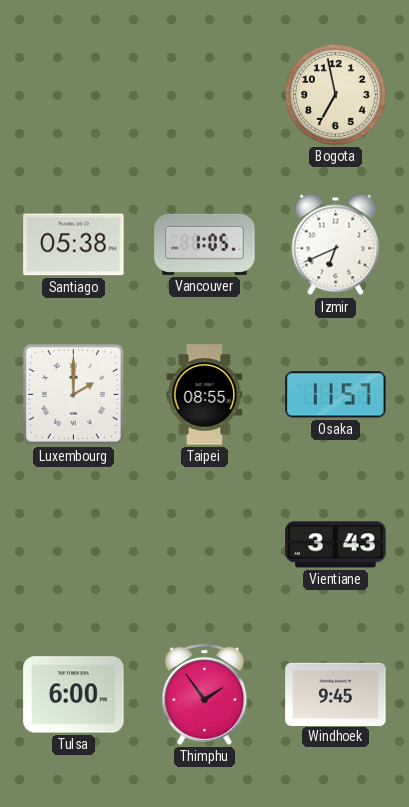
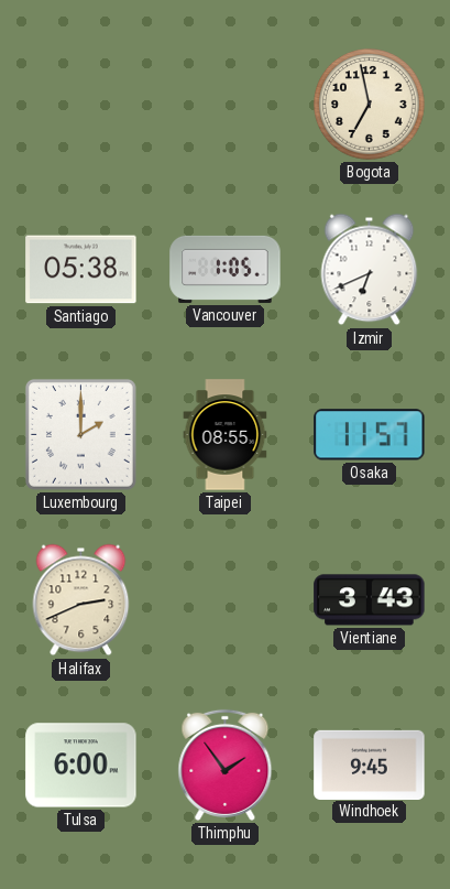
Halifax: none -> 2:41 (81, 600)
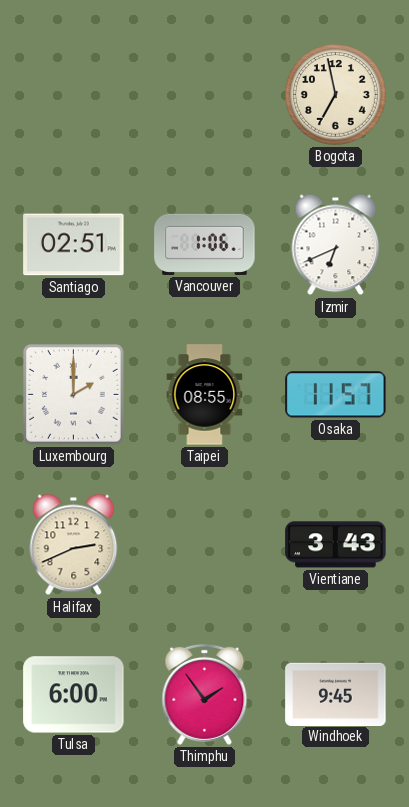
Santiago: 05:38 -> 02:51 (74, 245)
Vancouver: 1:05 -> 1:06 (205, 244)
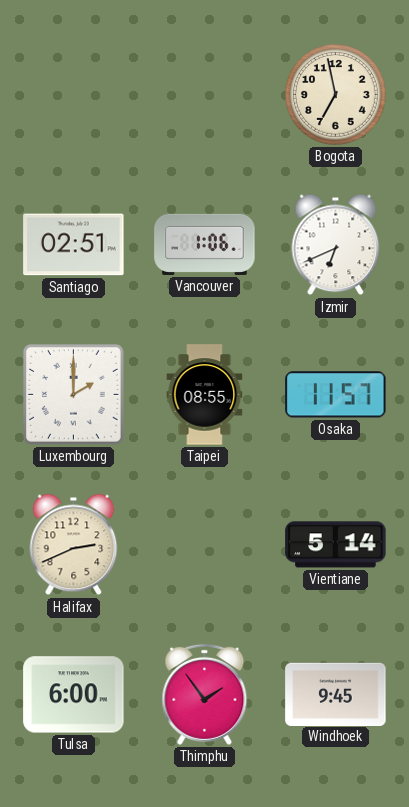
Vientiane: 3:43 -> 5:14 (336, 545)
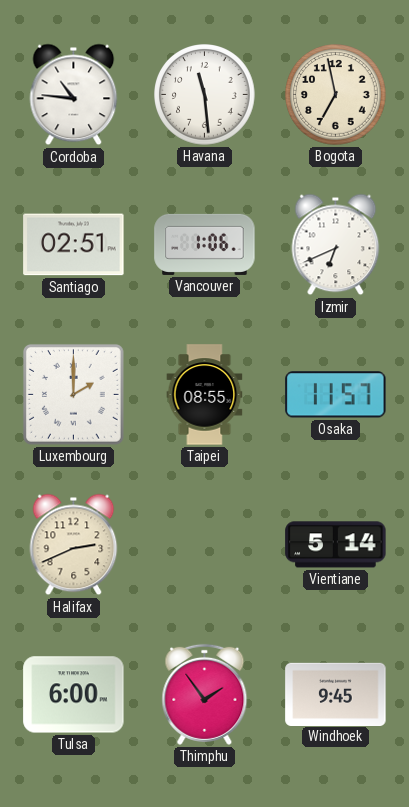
Cordoba: none -> 10:46 (74, 95)
Havana: none -> 11:29 (205, 95)
